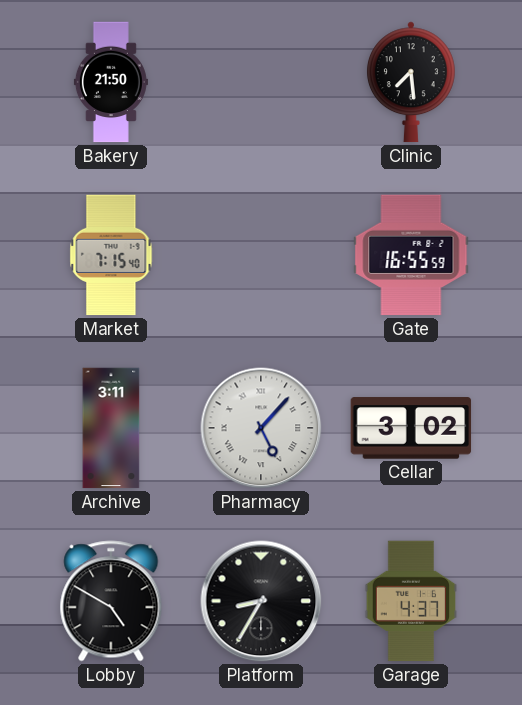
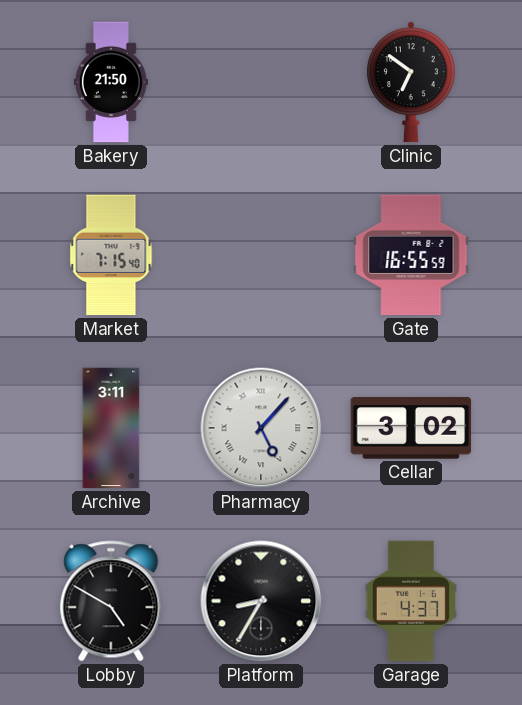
Clinic: 7:29 -> 6:51 (411, 82)
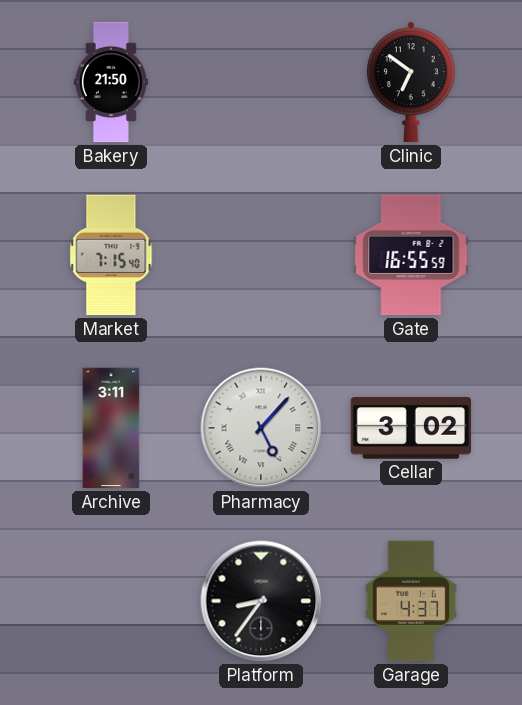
Lobby: 4:50 -> none (111, 601)
Platform: 8:35 -> 8:36 (261, 601)
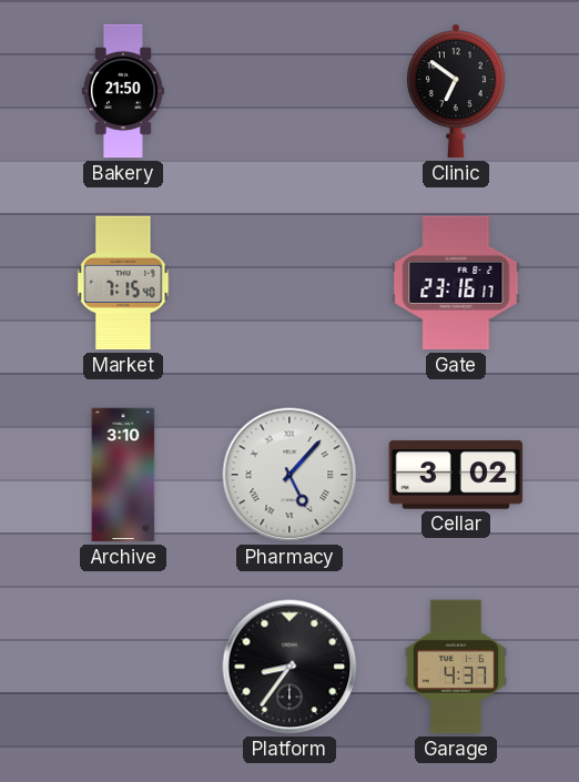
Gate: 16:55 -> 23:16 (456, 283)
Archive: 3:11 -> 3:10 (123, 475)
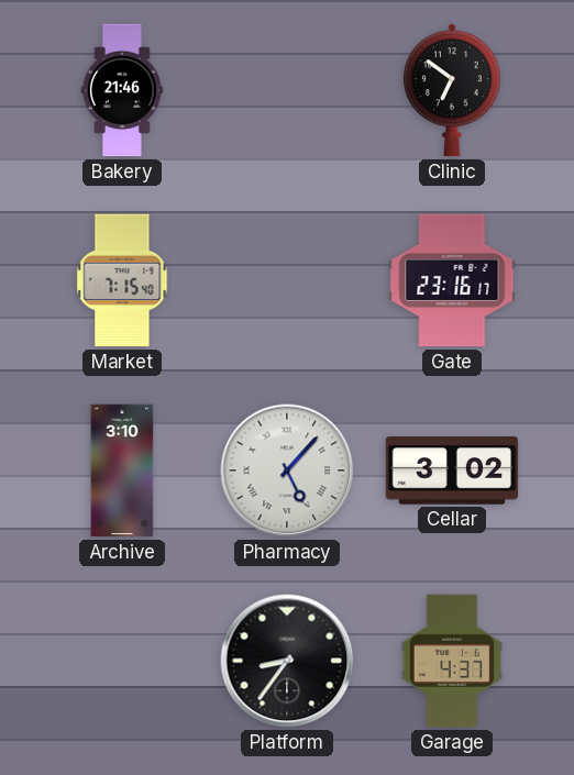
Bakery: 21:50 -> 21:46 (122, 90)
